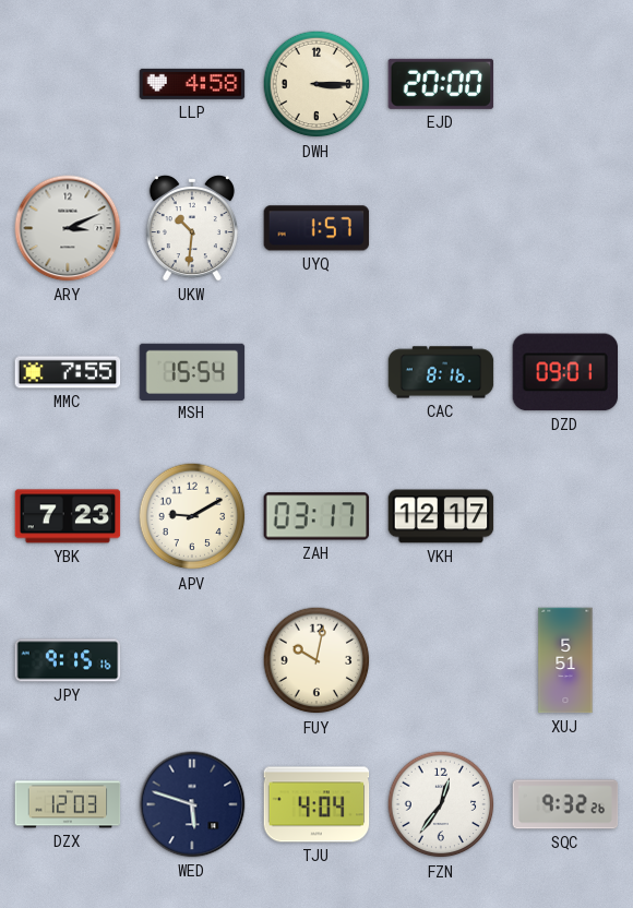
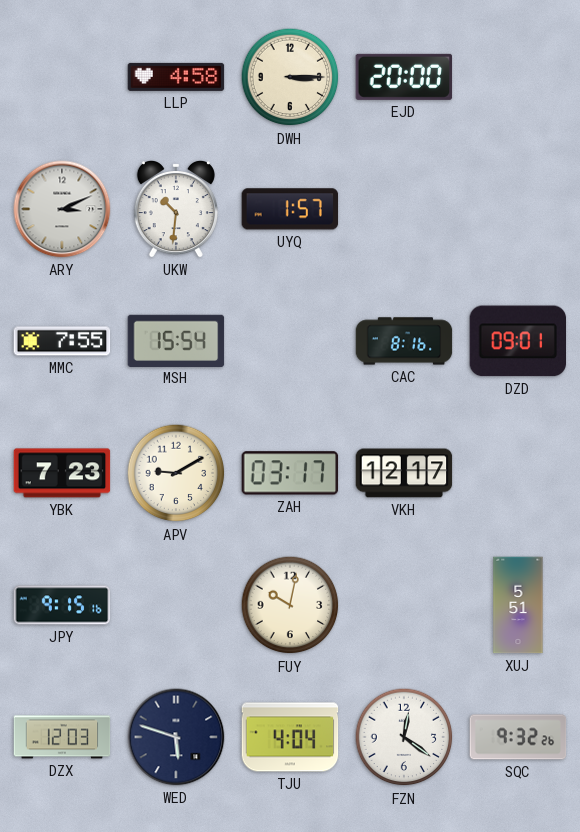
FZN: 12:36 -> 12:21 (404, 737)
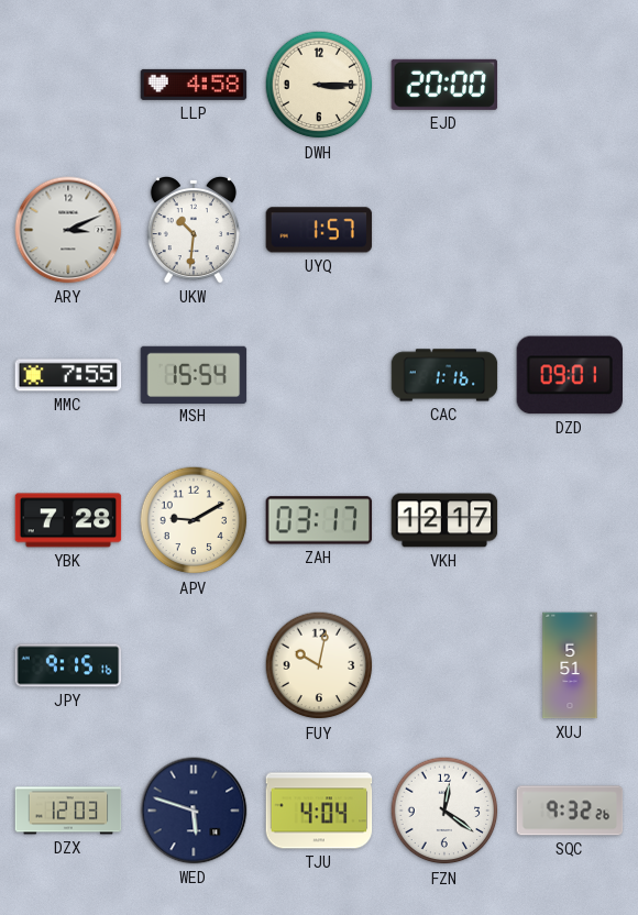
CAC: 8:16 -> 1:16 (444, 375)
YBK: 7:23 -> 7:28 (68, 520)
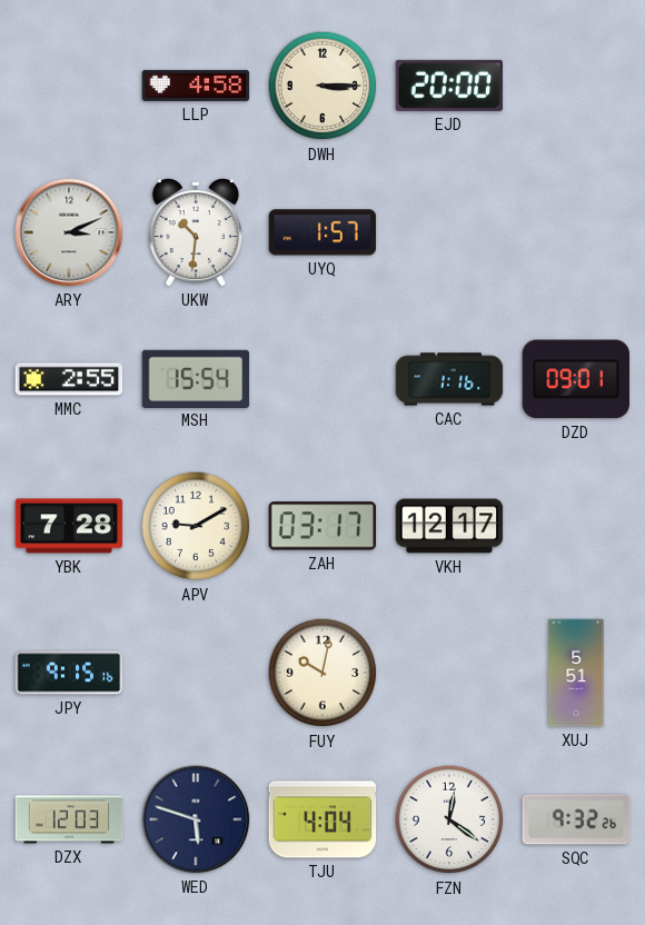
MMC: 7:55 -> 2:55 (69, 379)
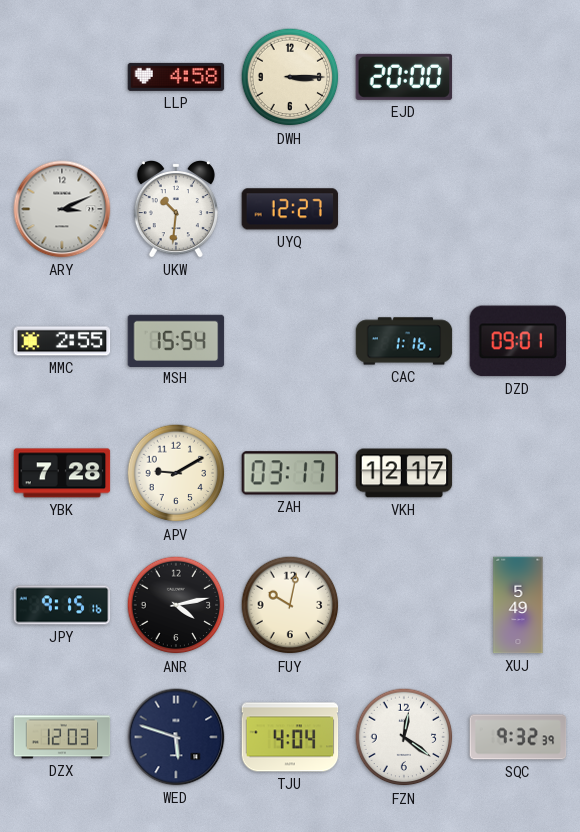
UYQ: 1:57 -> 12:27 (290, 209)
ANR: none -> 4:13 (176, 605)
XUJ: 5:51 -> 5:49 (518, 605)
SQC: 9:32:26 -> 9:32:39 (518, 737)
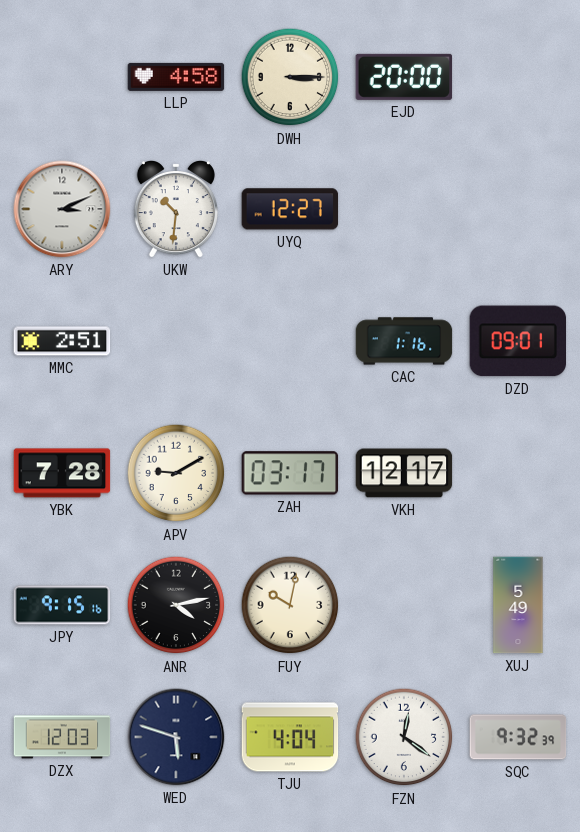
MMC: 2:55 -> 2:51 (62, 341)
MSH: 15:54 -> none (176, 340)
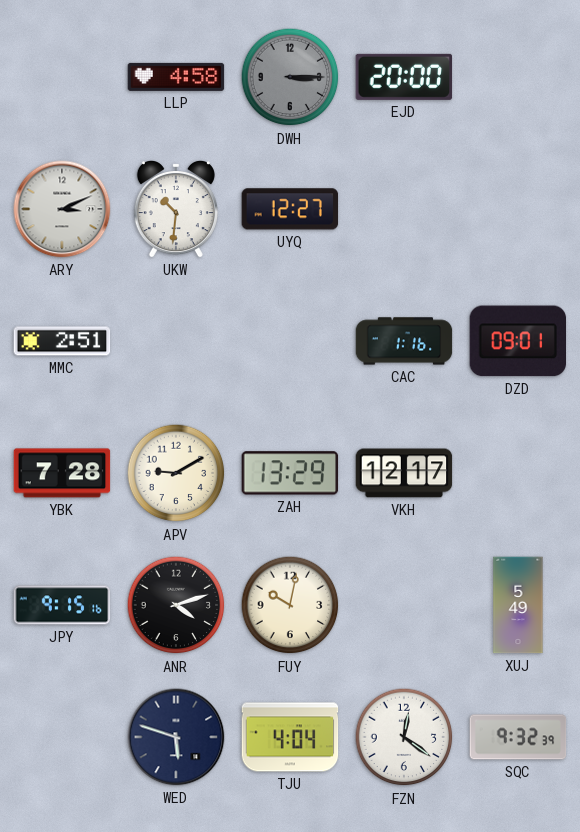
DWH dial: cream -> grey (290, 77)
ZAH: 03:17 -> 13:29 (290, 473)
ANR: 4:13 -> 4:12 (176, 605)
DZX: 12:03 -> none (62, 737)
